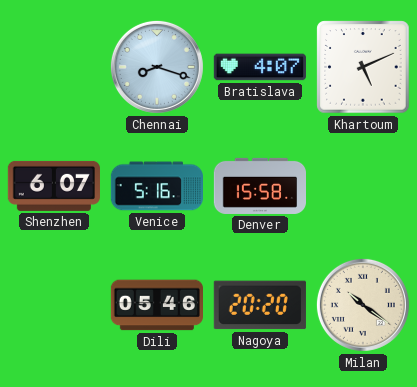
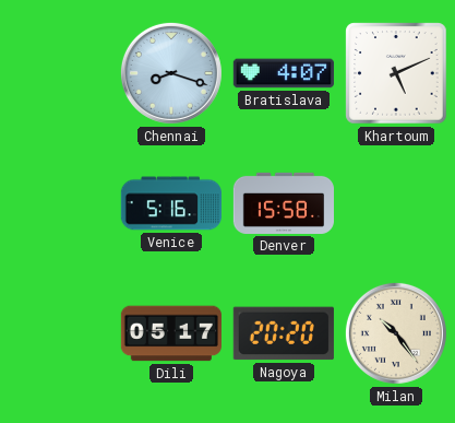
Shenzhen: 6:07 -> none (54, 186)
Dili: 05:46 -> 05:17 (170, 333)
Milan: 10:21 -> 10:24 (396, 333)
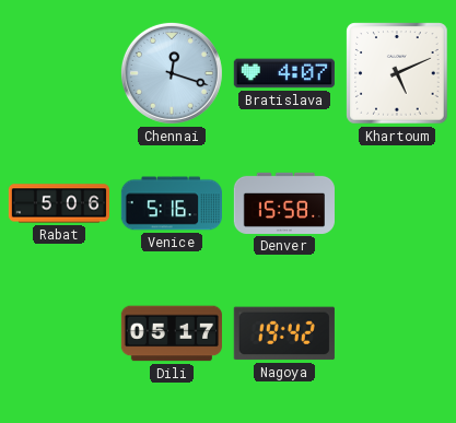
Chennai: 8:18 -> 12:18 (172, 73)
Rabat: none -> 5:06 (58, 203)
Nagoya: 20:20 -> 19:42 (284, 333)
Milan: 10:24 -> none (396, 333)
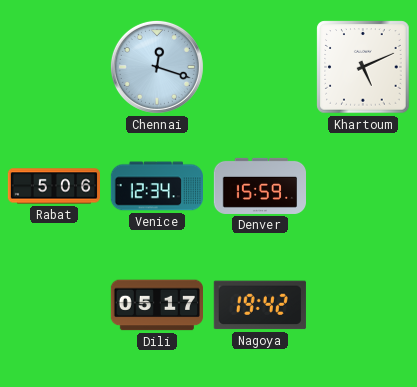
Bratislava: 4:07 -> none (284, 73)
Venice: 5:16 -> 12:34 (156, 186)
Denver: 15:58 -> 15:59 (259, 186)
